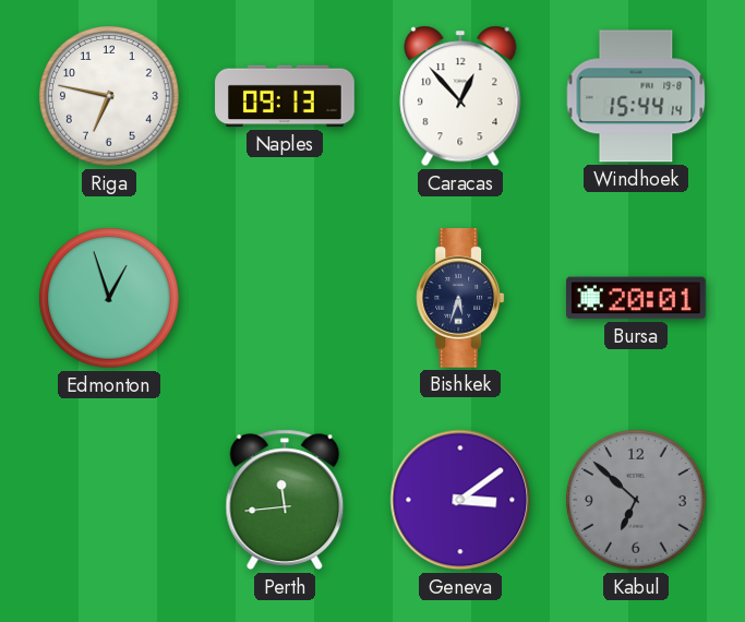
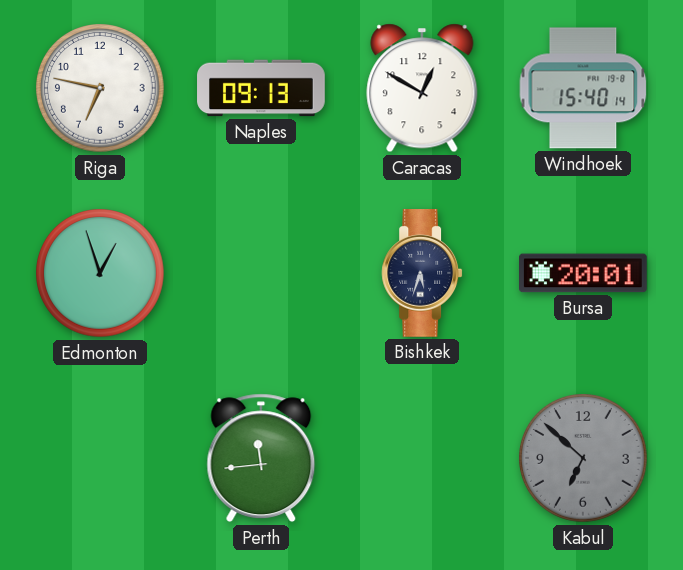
Caracas: 12:53 -> 12:50 (422, 88)
Windhoek: 15:44 -> 15:40 (583, 88)
Geneva: 3:09 -> none (460, 500)
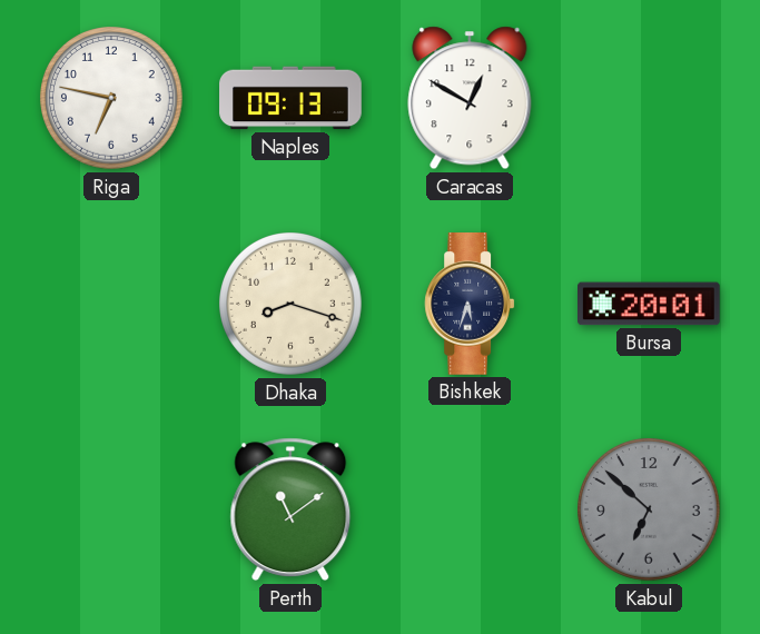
Windhoek: 15:40 -> none (583, 88)
Edmonton: 12:57 -> none (101, 274)
Dhaka: none -> 8:18 (292, 305)
Perth: 11:44 -> 11:09 (290, 509)
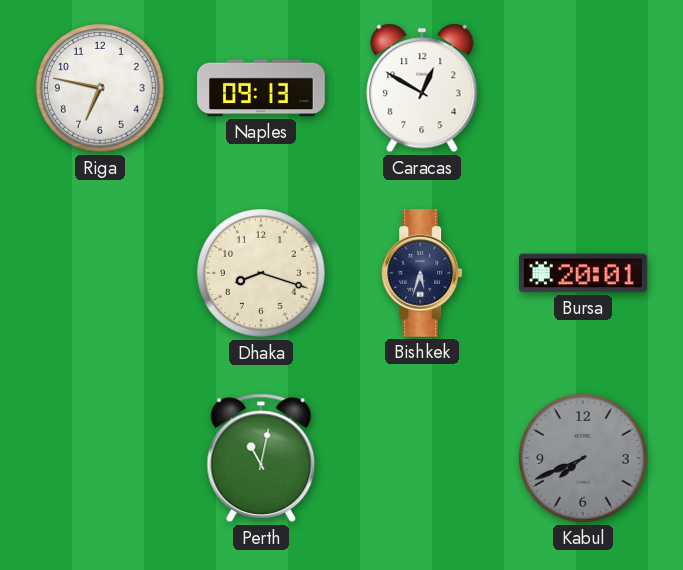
Perth: 11:09 -> 11:02 (261, 458)
Kabul: 6:52 -> 7:41 (584, 459)
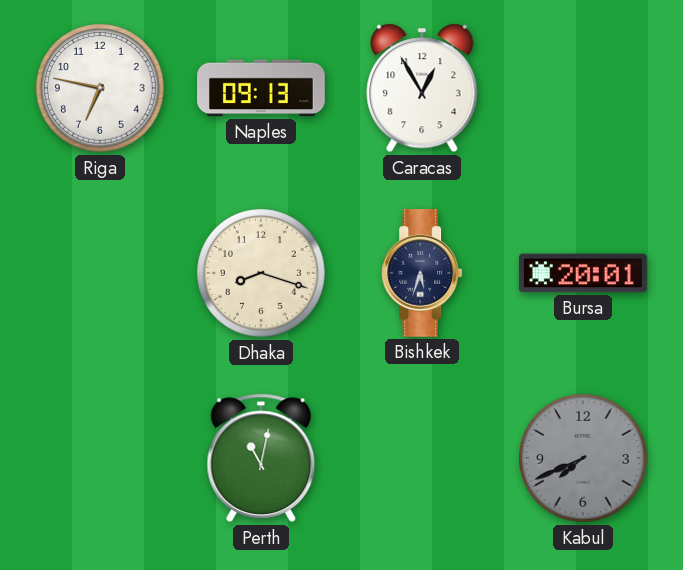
Caracas: 12:50 -> 12:55 (422, 88)
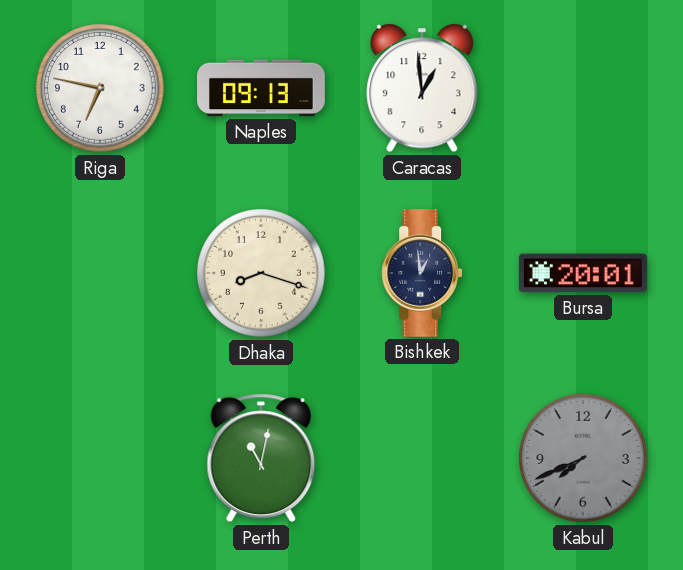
Caracas: 12:55 -> 12:59 (422, 88)
Bishkek: 5:33 -> 12:59 (422, 274)
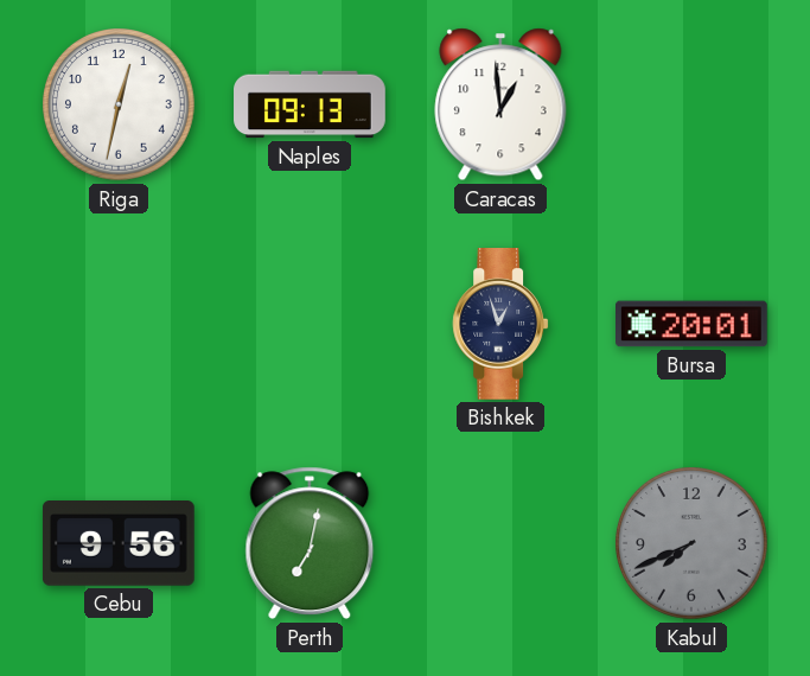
Riga: 6:47 -> 12:32 (120, 106)
Dhaka: 8:18 -> none (262, 274)
Bishkek: 12:59 -> 12:57 (500, 325)
Cebu: none -> 9:56 (119, 544)
Perth: 11:02 -> 7:02 (310, 543)
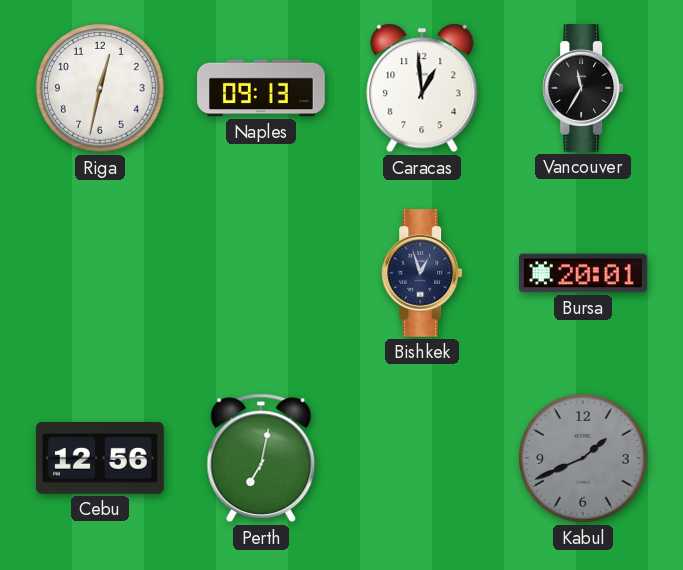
Vancouver: none -> 11:35 (583, 89)
Cebu: 9:56 -> 12:56 (100, 459)
Kabul: 7:41 -> 1:41 (584, 459)
